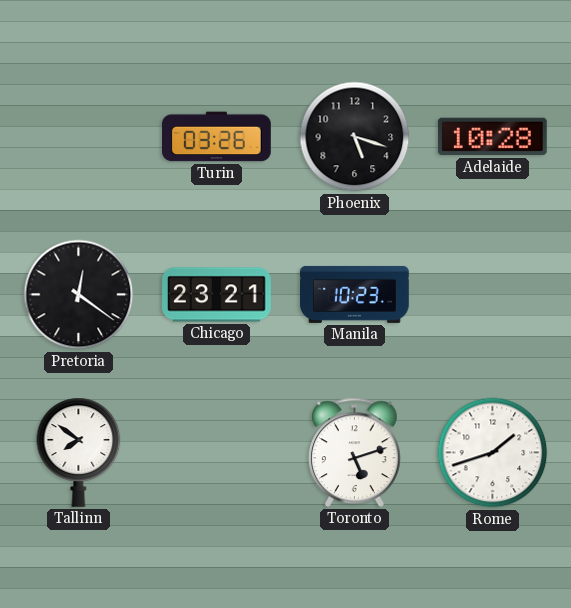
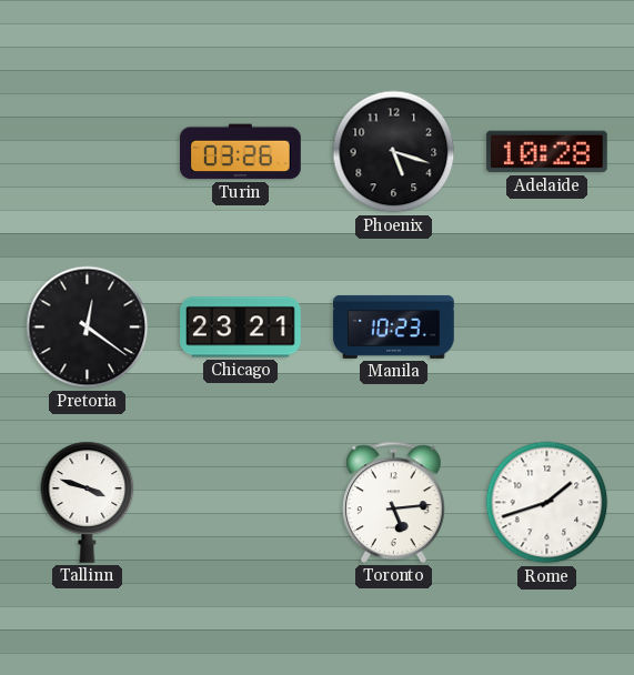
Tallinn: 7:51 -> 3:48 (88, 502)
Toronto: 5:12 -> 5:14 (394, 502)
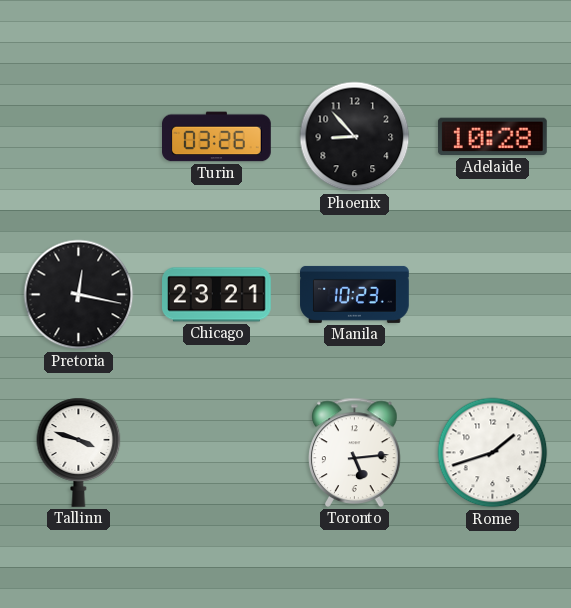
Phoenix: 5:18 -> 8:53 (355, 137)
Pretoria: 12:21 -> 12:17 (79, 295)
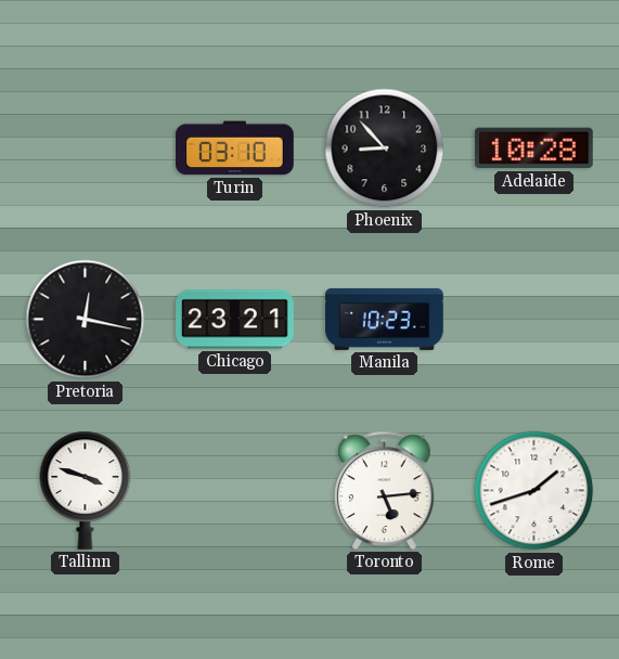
Turin: 03:26 -> 03:10 (235, 148)
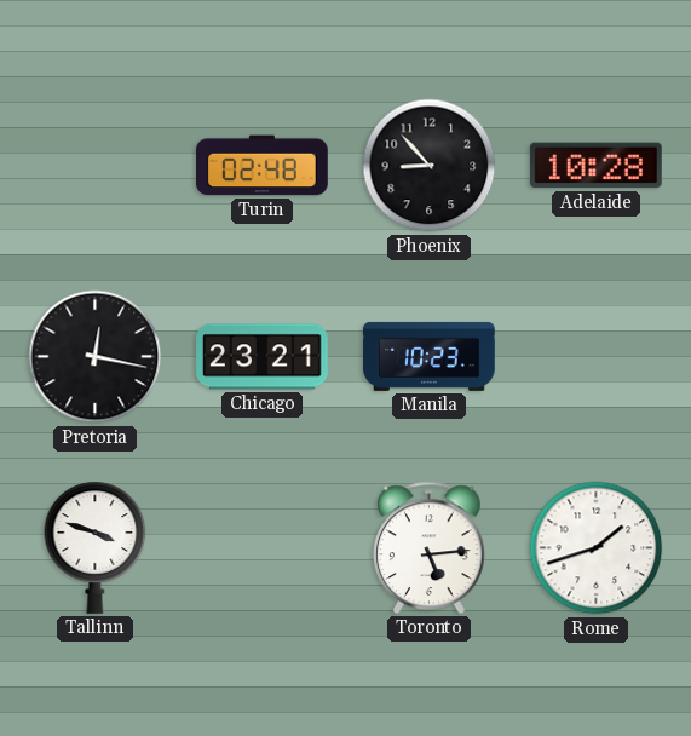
Turin: 03:10 -> 02:48 (263, 166)
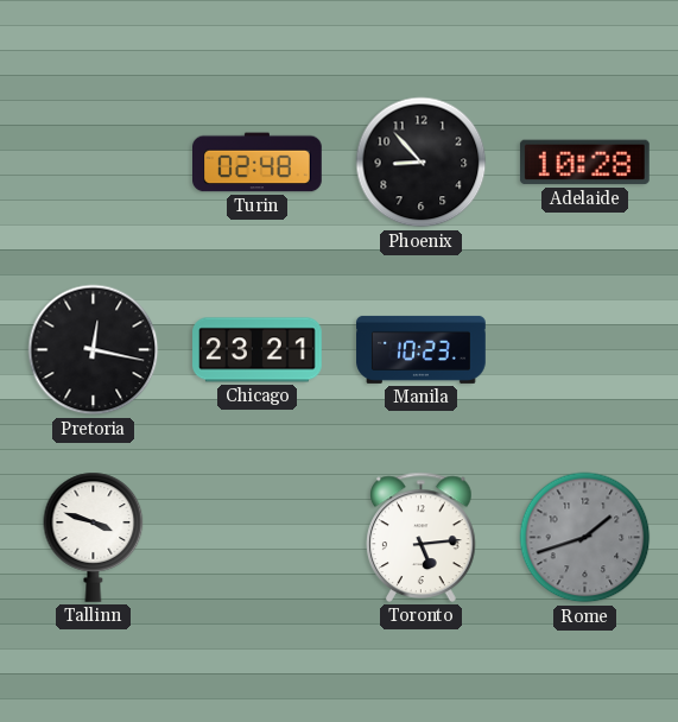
Rome dial: white -> grey (585, 538)
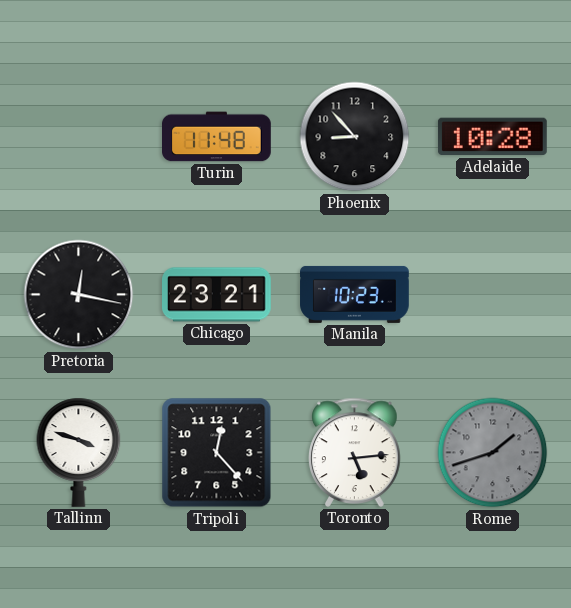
Turin: 02:48 -> 11:48 (217, 137)
Tripoli: none -> 12:23 (217, 453)
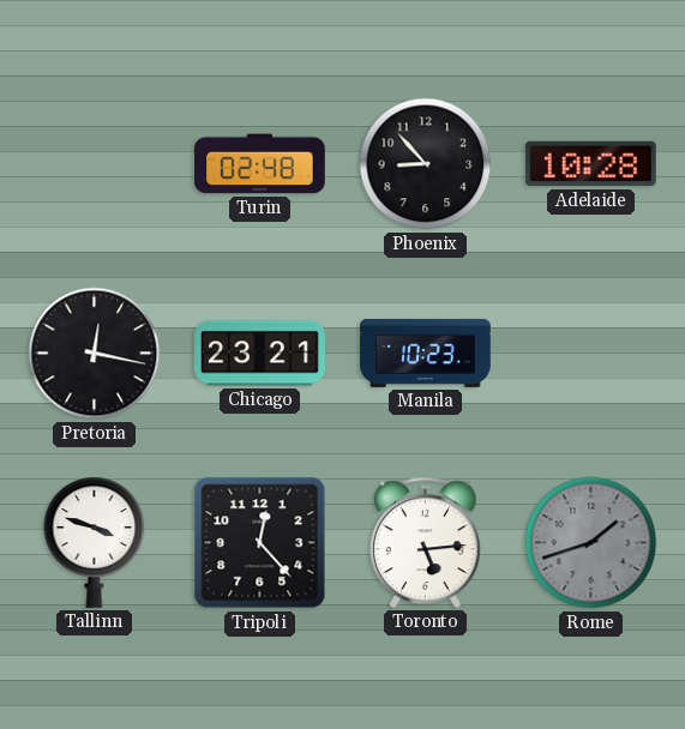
Turin: 11:48 -> 02:48 (260, 164)
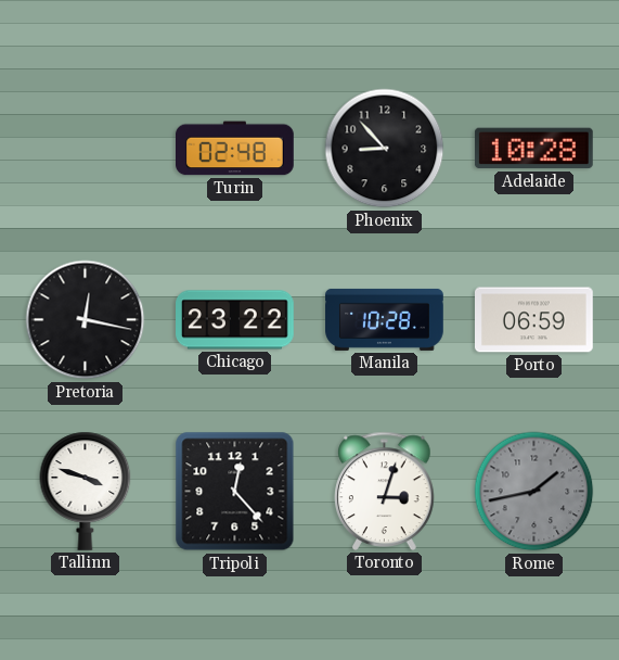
Chicago: 23:21 -> 23:22 (235, 320)
Manila: 10:23 -> 10:28 (385, 319)
Porto: none -> 06:59 (534, 320)
Toronto: 5:14 -> 3:03 (385, 491)
Rome: 1:42 -> 1:43 (534, 492)
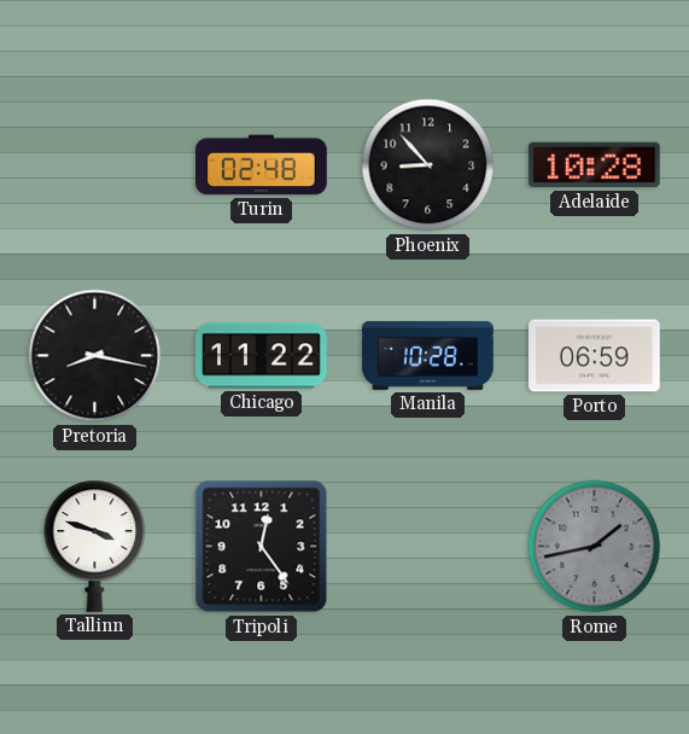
Pretoria: 12:17 -> 8:17 (95, 356)
Chicago: 23:22 -> 11:22 (262, 356)
Tripoli: 12:23 -> 12:24 (262, 547)
Toronto: 3:03 -> none (385, 491)
